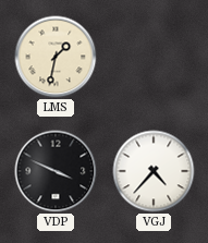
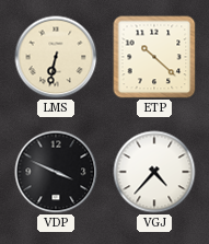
LMS: 1:32 -> 6:32 (56, 57)
ETP: none -> 10:22 (154, 57)
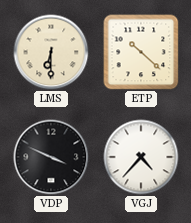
LMS: 6:32 -> 6:30 (51, 52)
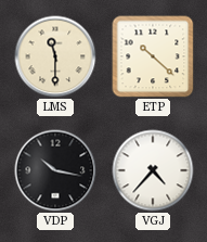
LMS: 6:30 -> 11:30 (55, 56)
VDP: 3:49 -> 10:17 (55, 170)
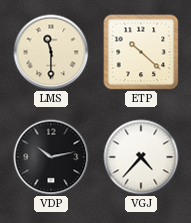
VDP: 10:17 -> 10:13 (51, 157)
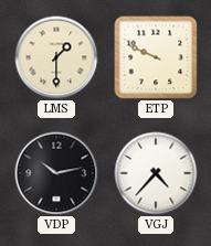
LMS: 11:30 -> 1:30 (56, 57)
ETP: 10:22 -> 9:49 (156, 57)
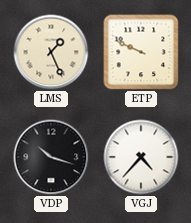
LMS: 1:30 -> 1:26 (51, 52)
VDP: 10:13 -> 10:18 (51, 157)
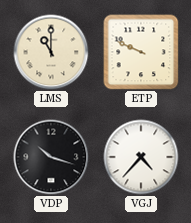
LMS: 1:26 -> 11:00 (51, 52)
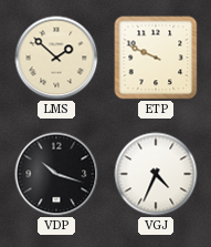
LMS: 11:00 -> 1:52 (56, 58)
VGJ: 4:37 -> 4:34 (156, 174)
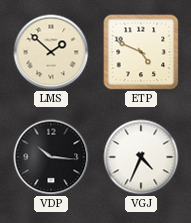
ETP: 9:49 -> 4:49 (141, 52)
VDP: 10:18 -> 10:16 (51, 157)
